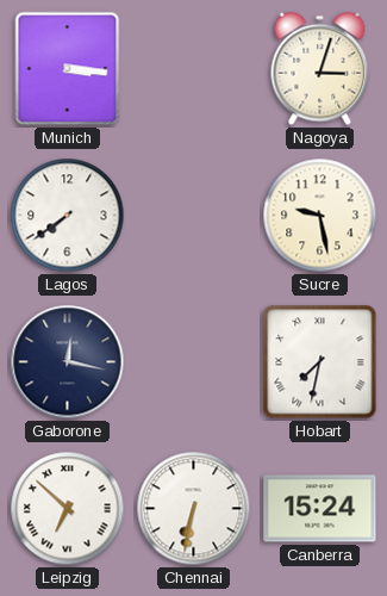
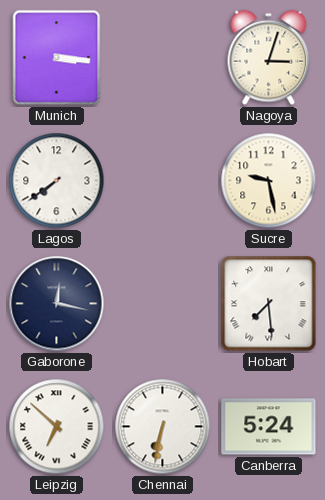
Hobart: 7:32 -> 7:29 (269, 304)
Canberra: 15:24 -> 5:24 (269, 427)
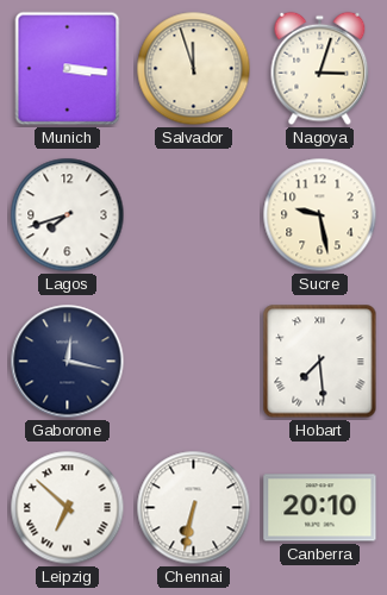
Salvador: none -> 11:57 (194, 69)
Lagos: 7:39 -> 7:42 (68, 215)
Canberra: 5:24 -> 20:10 (320, 508)
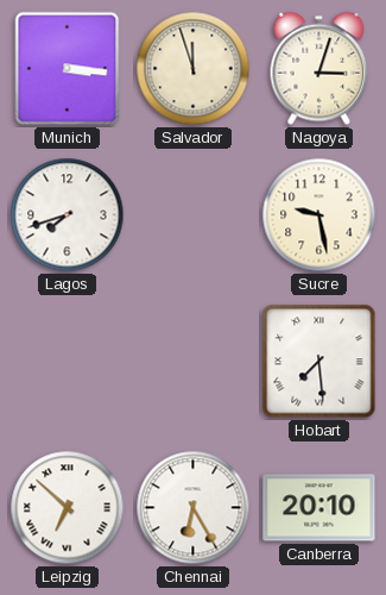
Gaborone: 12:17 -> none (68, 362)
Chennai: 6:32 -> 6:25 (194, 508)
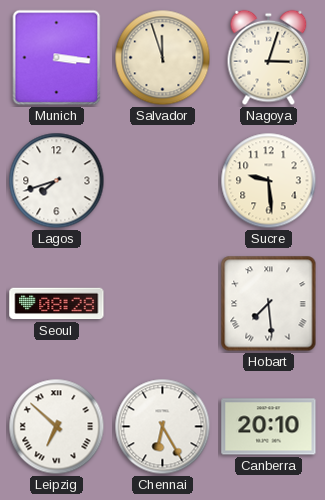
Sucre: 9:28 -> 9:29 (269, 181)
Seoul: none -> 08:28 (57, 304)
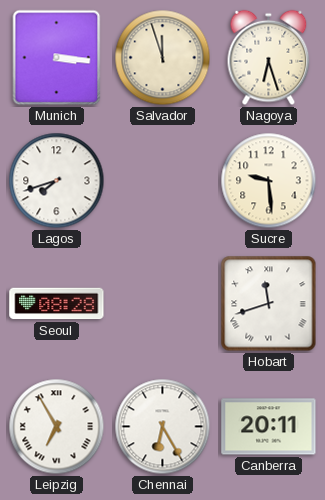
Nagoya: 3:03 -> 6:27 (269, 58)
Hobart: 7:29 -> 11:42 (269, 304)
Leipzig: 6:52 -> 6:55 (57, 427)
Canberra: 20:10 -> 20:11 (269, 427)
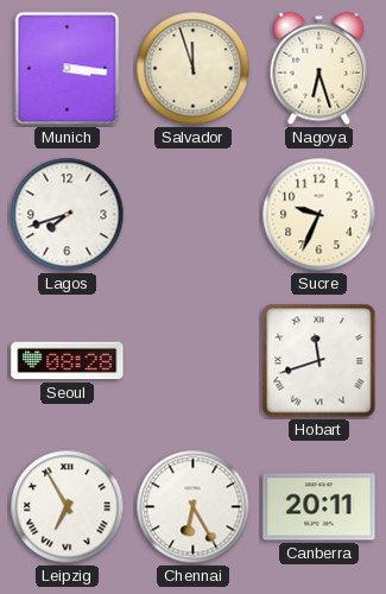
Sucre: 9:29 -> 9:34 (319, 215)
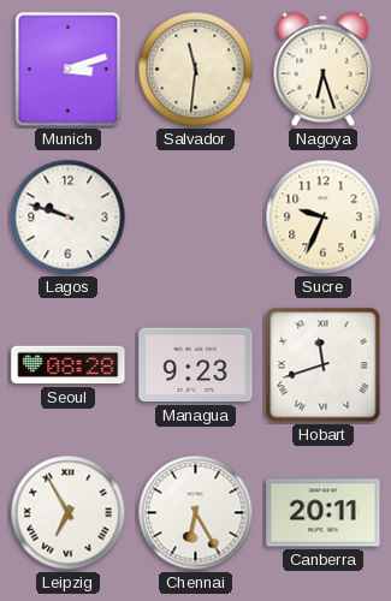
Munich: 3:16 -> 3:12 (69, 70)
Salvador: 11:57 -> 11:31 (196, 70)
Lagos: 7:42 -> 9:48 (69, 218)
Managua: none -> 9:23 (196, 365)
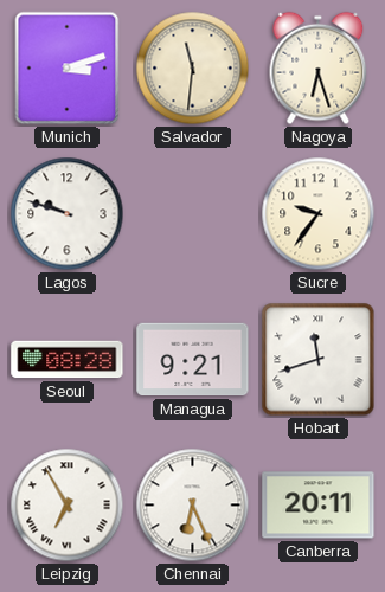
Sucre: 9:34 -> 9:36 (319, 214)
Managua: 9:23 -> 9:21 (193, 360)
Chennai: 6:25 -> 6:26 (193, 506)
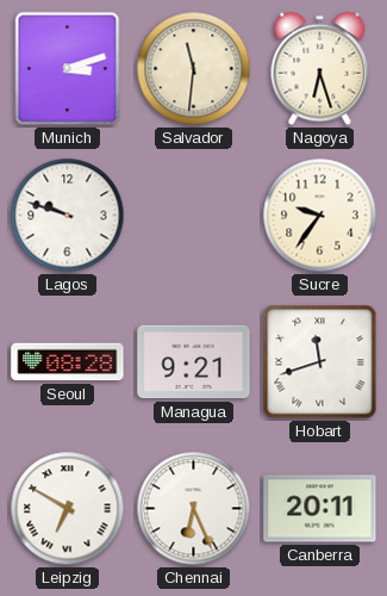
Leipzig: 6:55 -> 6:50 (68, 509)
